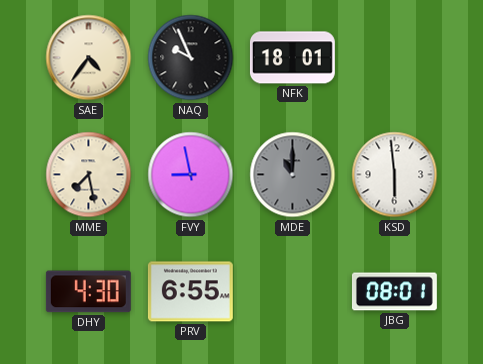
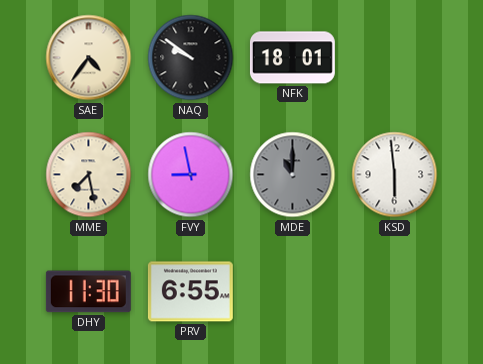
NAQ: 9:56 -> 9:51 (191, 58)
DHY: 4:30 -> 11:30 (88, 292)
JBG: 08:01 -> none (394, 292)
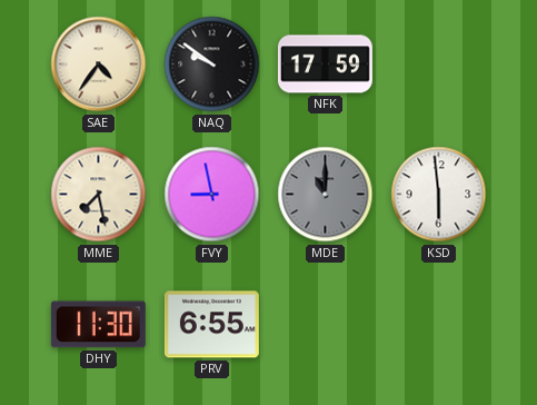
NFK: 18:01 -> 17:59 (325, 65)
